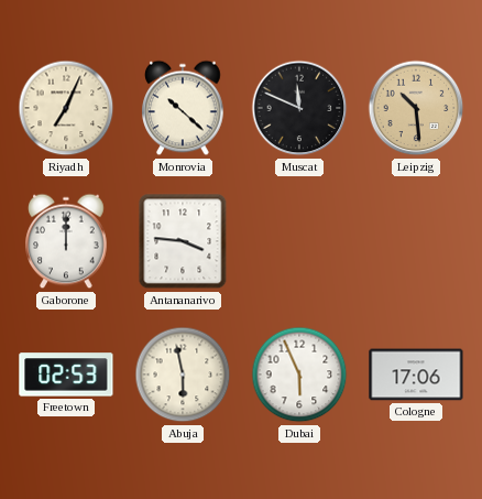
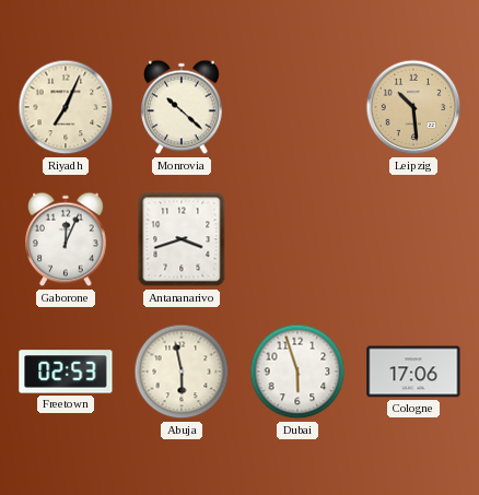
Muscat: 11:49 -> none (299, 108)
Gaborone: 12:00 -> 12:04 (66, 239)
Antananarivo: 3:46 -> 3:42 (182, 239)
Dubai: 5:56 -> 5:57 (297, 372)
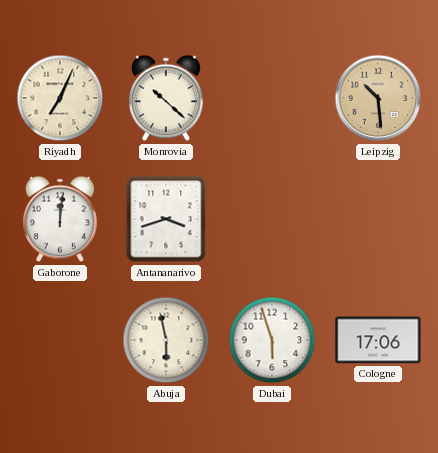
Gaborone: 12:04 -> 12:01 (60, 219)
Freetown: 02:53 -> none (66, 372)
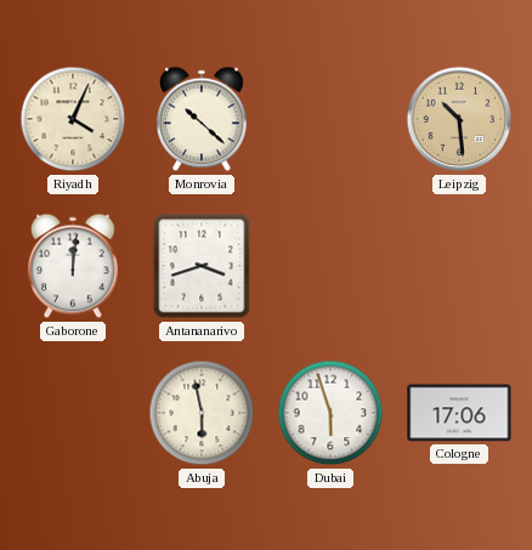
Riyadh: 7:04 -> 4:04 (73, 119)
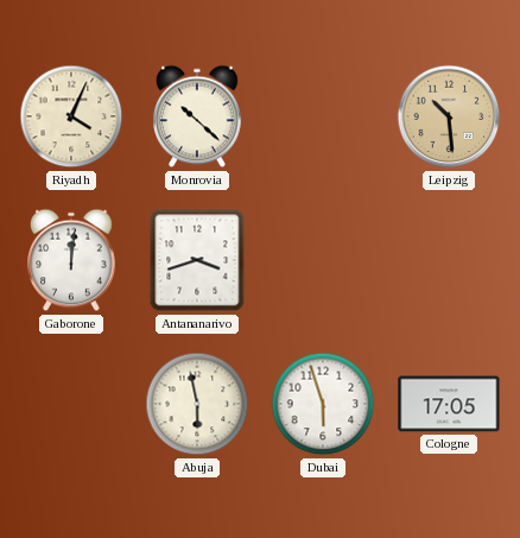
Cologne: 17:06 -> 17:05 (449, 404)
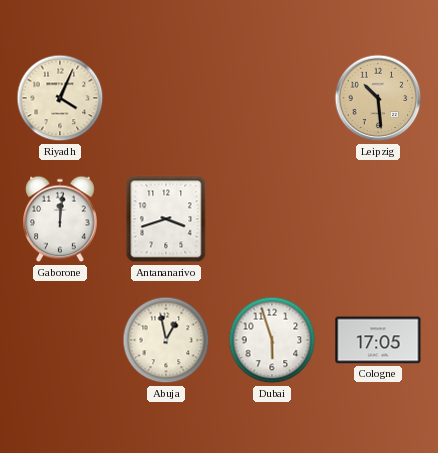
Monrovia: 10:22 -> none (197, 116)
Abuja: 5:58 -> 12:58 (166, 340)
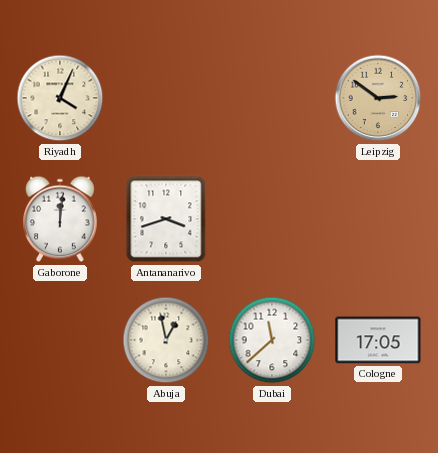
Leipzig: 10:29 -> 2:51 (378, 98)
Dubai: 5:57 -> 11:38 (272, 340)
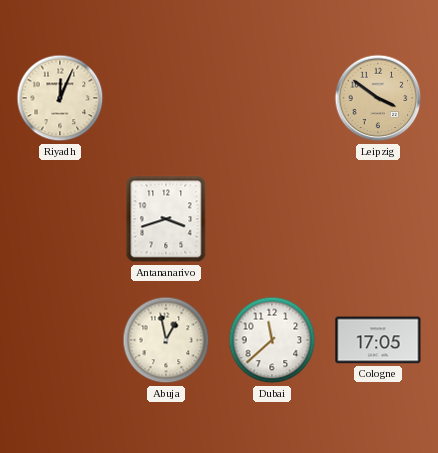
Riyadh: 4:04 -> 12:04 (60, 98)
Leipzig: 2:51 -> 3:51 (378, 98)
Gaborone: 12:01 -> none (60, 219)
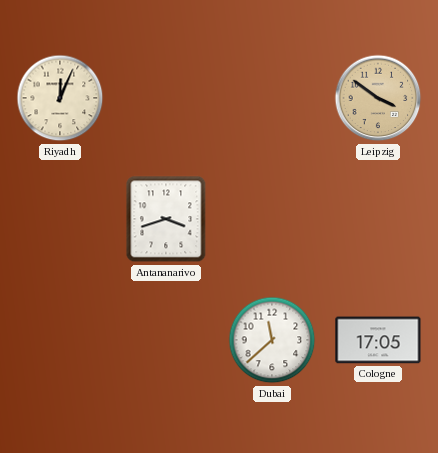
Abuja: 12:58 -> none (166, 340)
